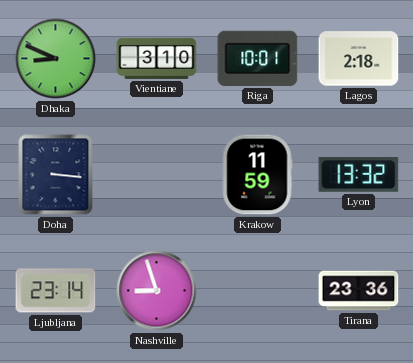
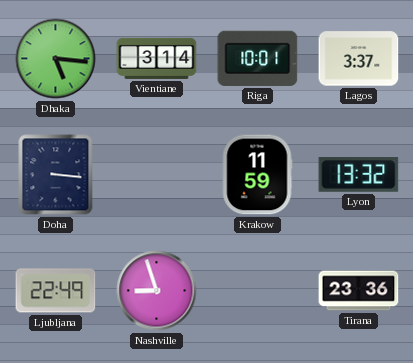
Dhaka: 8:49 -> 5:16 (56, 59)
Vientiane: 3:10 -> 3:14 (157, 58)
Lagos: 2:18 -> 3:37 (359, 59)
Ljubljana: 23:14 -> 22:49 (56, 291)
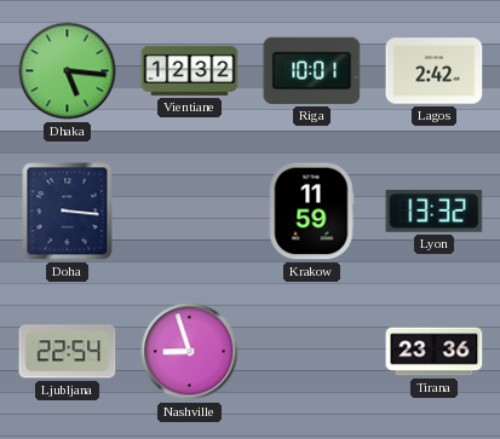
Vientiane: 3:14 -> 12:32 (190, 70)
Lagos: 3:37 -> 2:42 (435, 71)
Ljubljana: 22:49 -> 22:54 (68, 352)
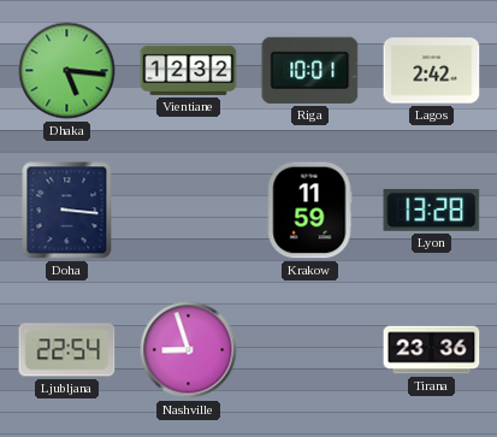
Lyon: 13:32 -> 13:28 (432, 211)
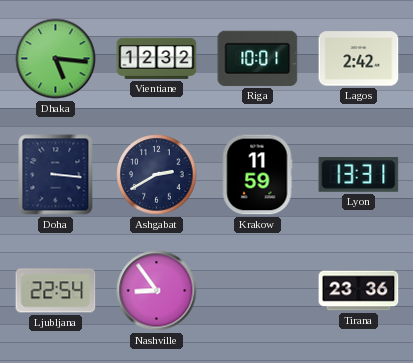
Ashgabat: none -> 2:40 (157, 175)
Lyon: 13:28 -> 13:31 (359, 175)
Nashville: 8:57 -> 8:54 (157, 291)
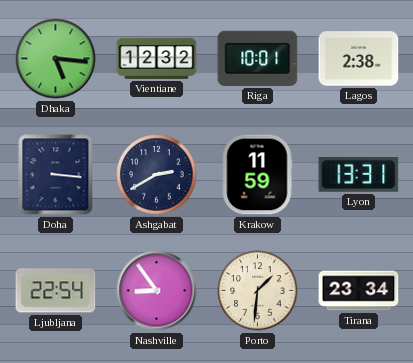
Lagos: 2:42 -> 2:38 (359, 59)
Porto: none -> 1:31 (258, 291)
Tirana: 23:36 -> 23:34 (359, 291)
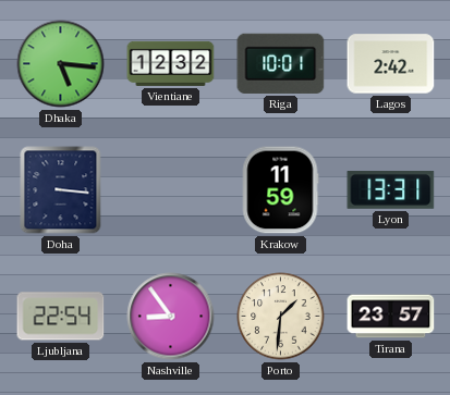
Lagos: 2:38 -> 2:42 (391, 64)
Ashgabat: 2:40 -> none (157, 175)
Tirana: 23:34 -> 23:57 (391, 317)
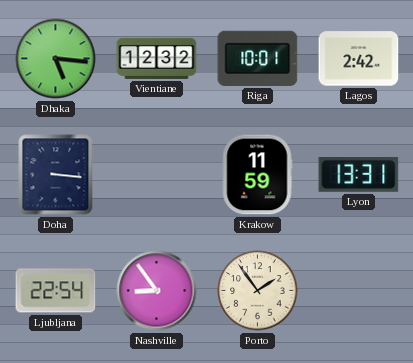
Porto: 1:31 -> 1:54 (258, 291)
Tirana: 23:57 -> none (391, 317)
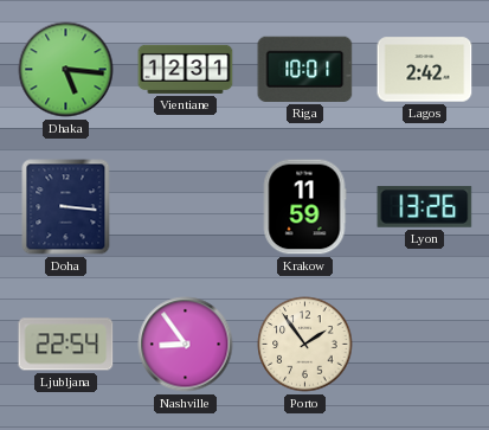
Vientiane: 12:32 -> 12:31 (186, 69)
Lyon: 13:31 -> 13:26 (425, 207)
